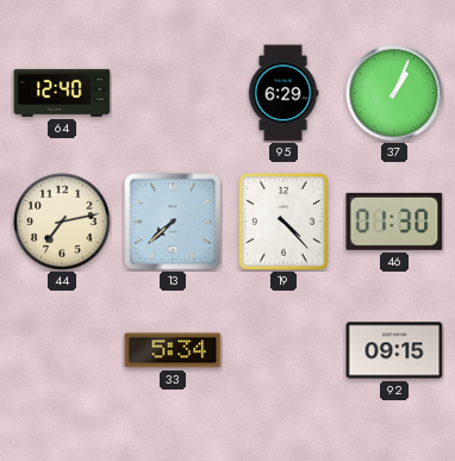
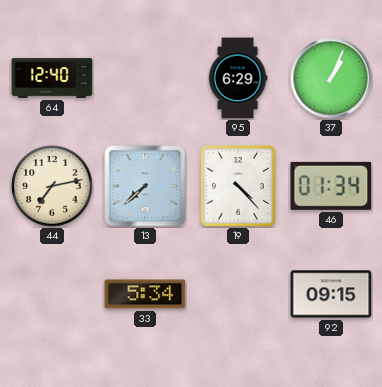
46: 01:30 -> 01:34 (331, 186)
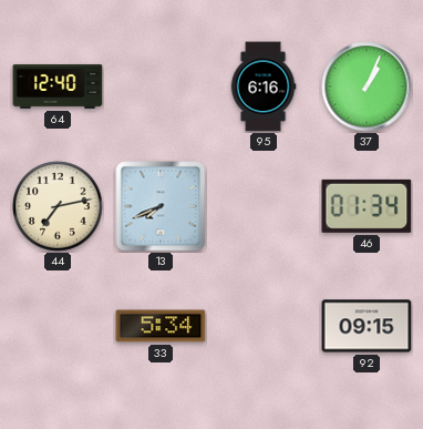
95: 6:29 -> 6:16 (264, 86)
13: 7:38 -> 7:41 (161, 206)
19: 4:23 -> none (239, 187)
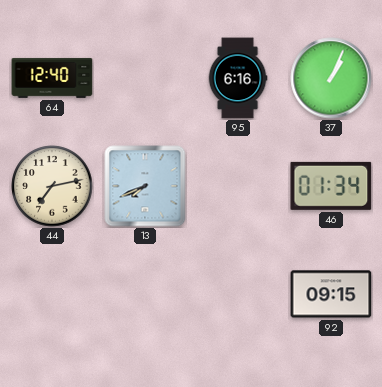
33: 5:34 -> none (161, 326)
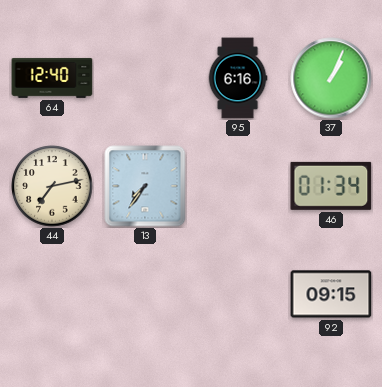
13: 7:41 -> 7:36 (145, 186)
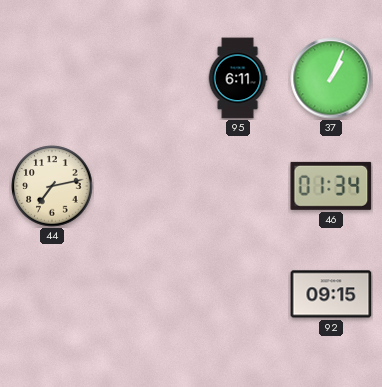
64: 12:40 -> none (52, 78)
95: 6:16 -> 6:11 (238, 78)
13: 7:36 -> none (145, 186)
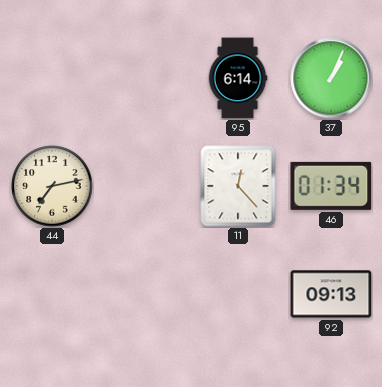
95: 6:11 -> 6:14 (238, 78)
11: none -> 12:23 (238, 186)
92: 09:15 -> 09:13 (331, 294)
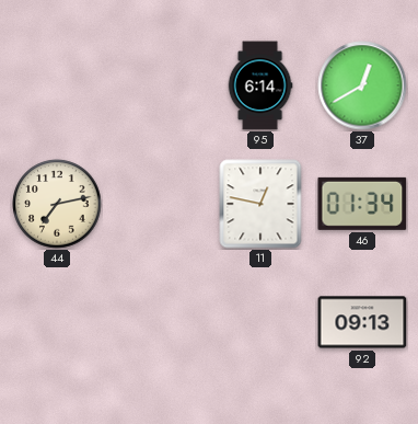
37: 1:04 -> 12:40 (362, 85)
11: 12:23 -> 12:47 (260, 204)
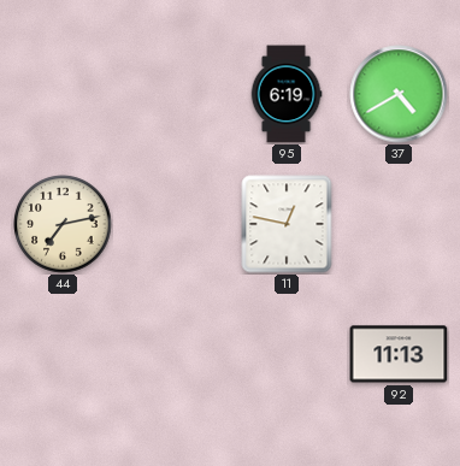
95: 6:14 -> 6:19 (287, 94)
37: 12:40 -> 4:40 (399, 94)
46: 01:34 -> none (362, 204)
92: 09:13 -> 11:13 (399, 354)
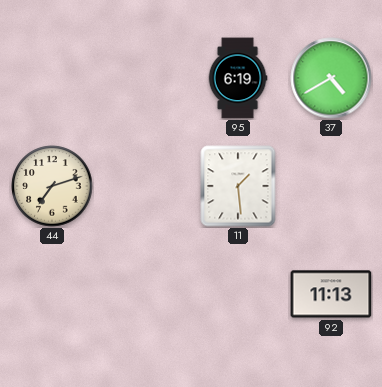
44: 7:13 -> 7:12 (52, 186)
11: 12:47 -> 1:29 (238, 186)
